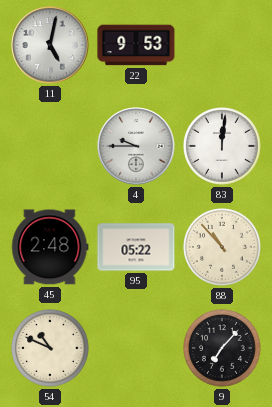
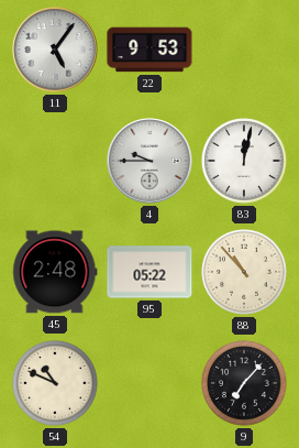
11: 5:02 -> 5:06 (55, 50)
83: 12:01 -> 12:02 (245, 162)
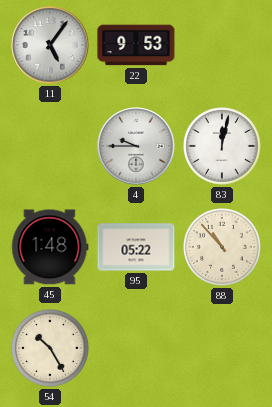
45: 2:48 -> 1:48 (50, 247)
54: 10:49 -> 10:25 (51, 349)
9: 7:07 -> none (245, 384)
